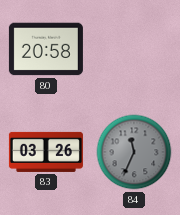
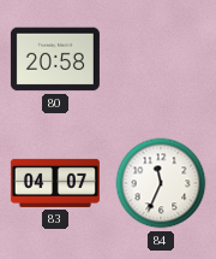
83: 03:26 -> 04:07 (55, 183)
84 dial: grey -> white (161, 183)
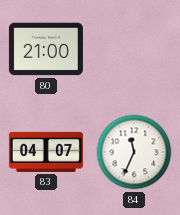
80: 20:58 -> 21:00 (46, 49)
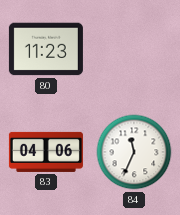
80: 21:00 -> 11:23 (46, 49)
83: 04:07 -> 04:06 (46, 152)
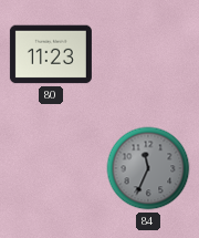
83: 04:06 -> none (46, 152)
84 dial: white -> grey (148, 168)
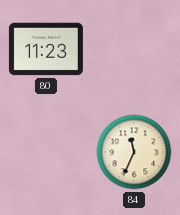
84 dial: grey -> cream (134, 152)
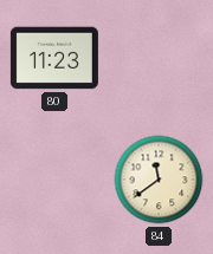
84: 11:34 -> 11:39 (159, 180)
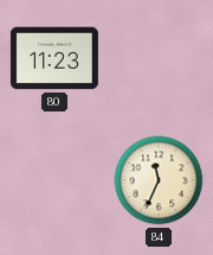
84: 11:39 -> 11:34 (159, 180)
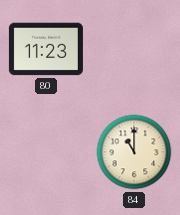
84: 11:34 -> 11:00 (134, 152)
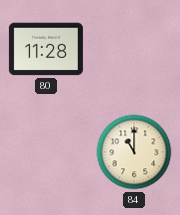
80: 11:23 -> 11:28 (46, 49)
